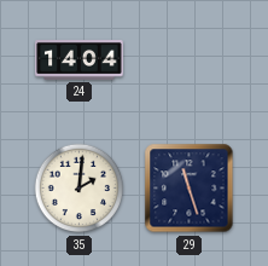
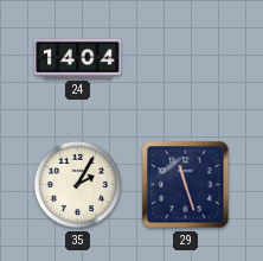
35: 2:01 -> 2:05 (78, 185)
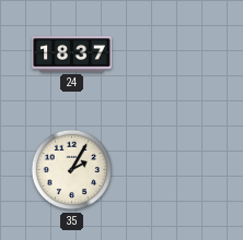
24: 14:04 -> 18:37 (72, 55)
29: 11:27 -> none (186, 185)
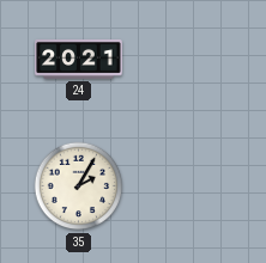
24: 18:37 -> 20:21 (79, 60)
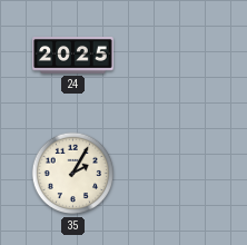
24: 20:21 -> 20:25 (73, 56)
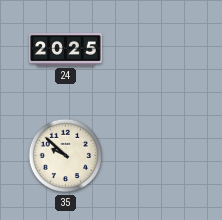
35: 2:05 -> 9:52 (66, 156)
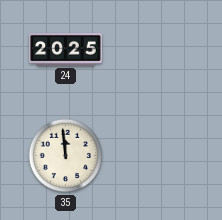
35: 9:52 -> 11:59 (66, 156)
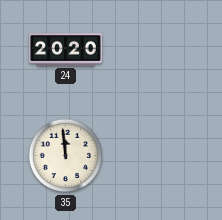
24: 20:25 -> 20:20 (66, 50)
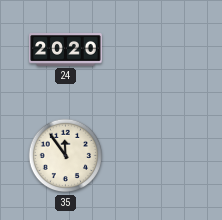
35: 11:59 -> 11:54 (66, 156)
